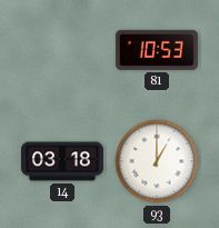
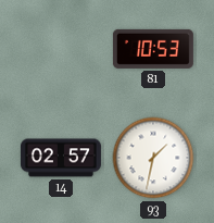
14: 03:18 -> 02:57 (61, 158)
93: 1:00 -> 1:32 (153, 158)
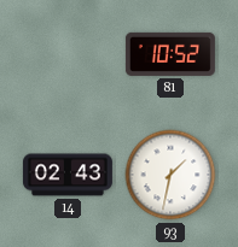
81: 10:53 -> 10:52 (170, 54)
14: 02:57 -> 02:43 (68, 175)
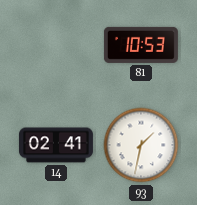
81: 10:52 -> 10:53 (141, 45)
14: 02:43 -> 02:41 (56, 145)
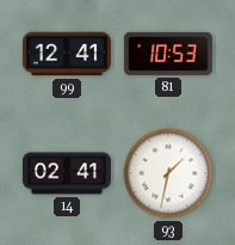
99: none -> 12:41 (67, 54)
